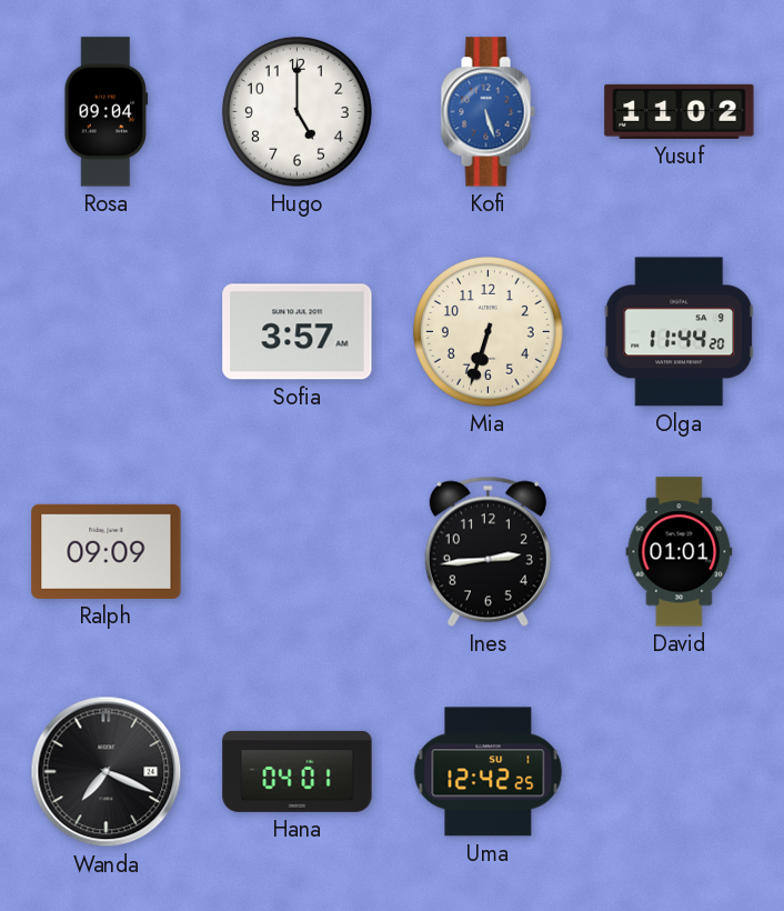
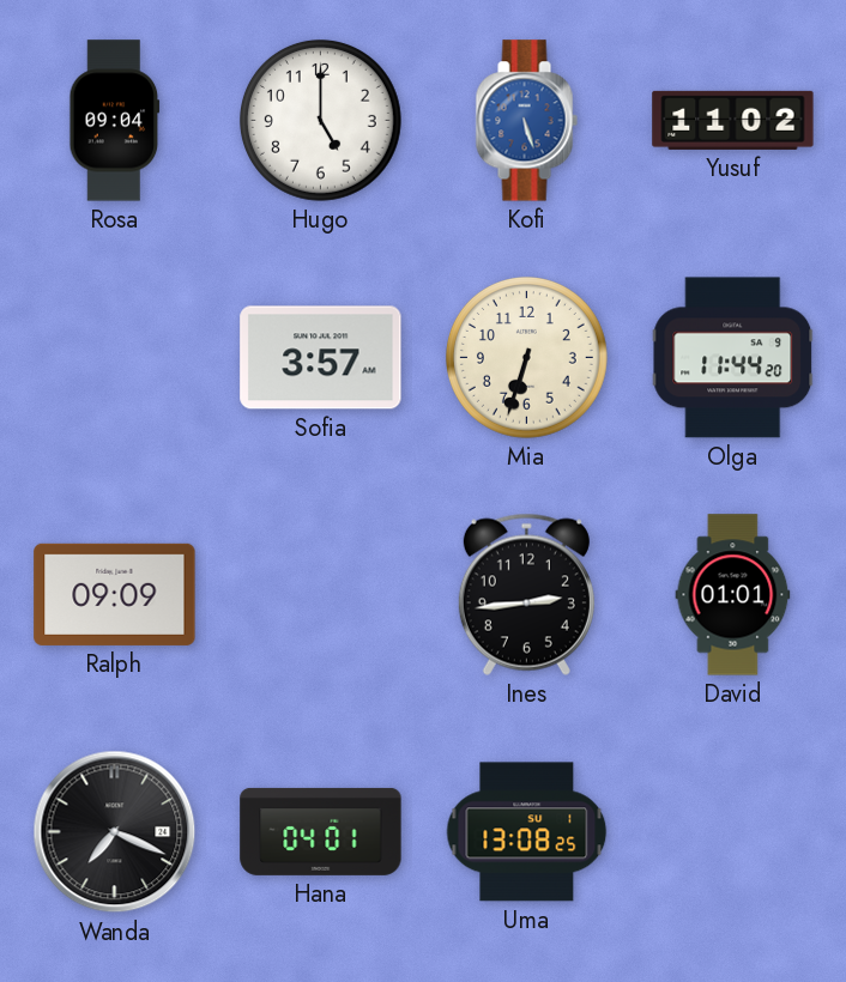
Uma: 12:42 -> 13:08 (527, 832)
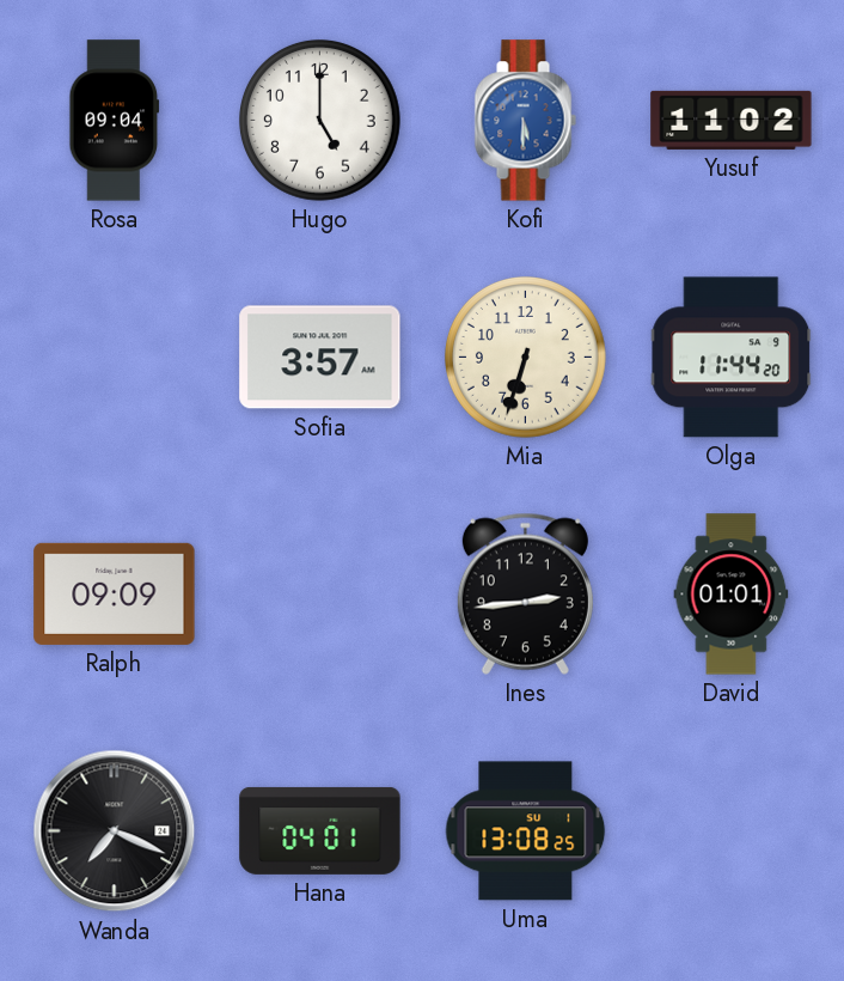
Kofi: 5:27 -> 5:30 (525, 121)
